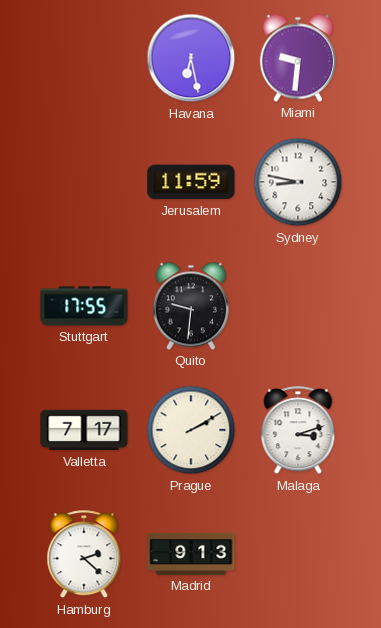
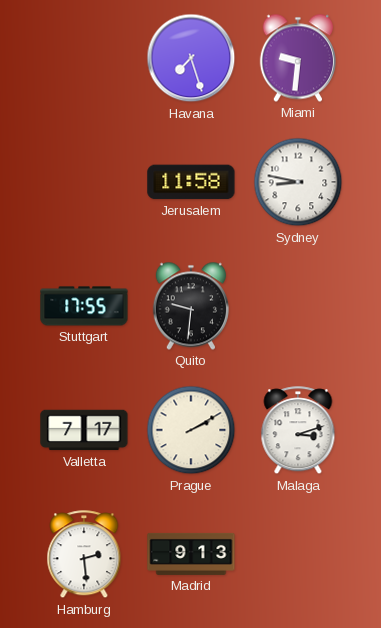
Havana: 6:28 -> 7:27 (191, 58)
Jerusalem: 11:59 -> 11:58 (191, 182)
Hamburg: 2:22 -> 2:29 (84, 555)
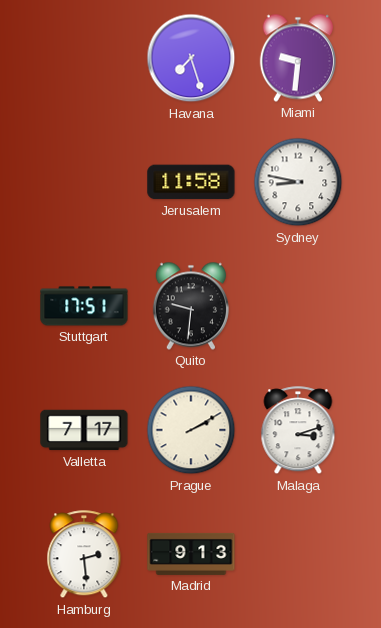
Stuttgart: 17:55 -> 17:51 (84, 306)
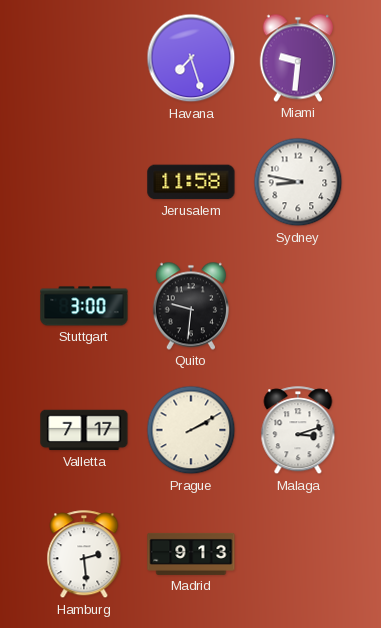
Stuttgart: 17:51 -> 3:00 (84, 306)
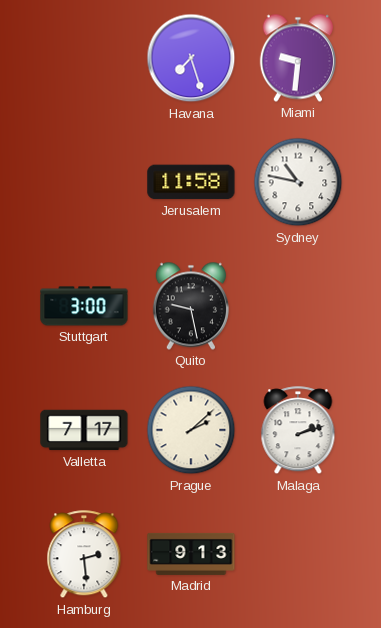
Sydney: 8:47 -> 10:47 (298, 182)
Quito: 9:31 -> 9:28 (191, 306)
Prague: 2:10 -> 2:08 (191, 430)
Malaga: 3:12 -> 2:12 (298, 431)
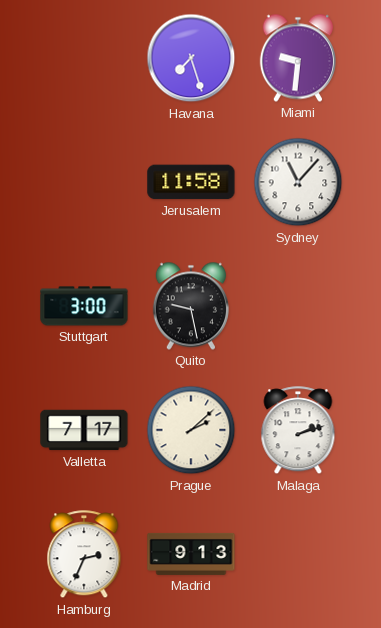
Sydney: 10:47 -> 11:07 (298, 182)
Hamburg: 2:29 -> 2:34 (84, 555)
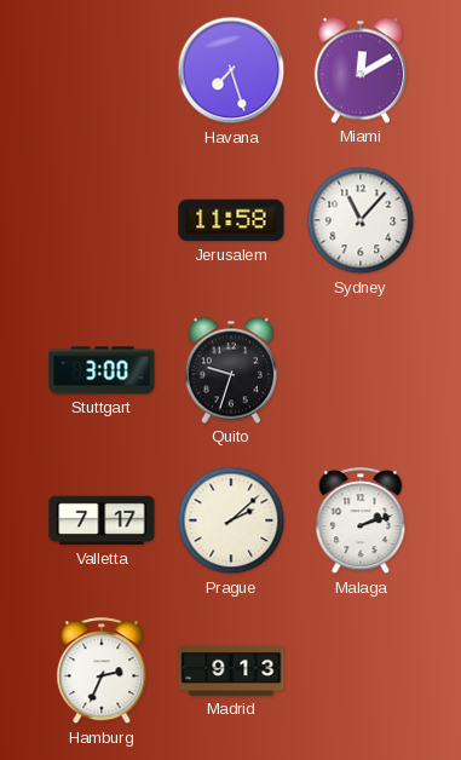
Miami: 9:31 -> 12:10 (361, 70)
Quito: 9:28 -> 9:33 (231, 370)
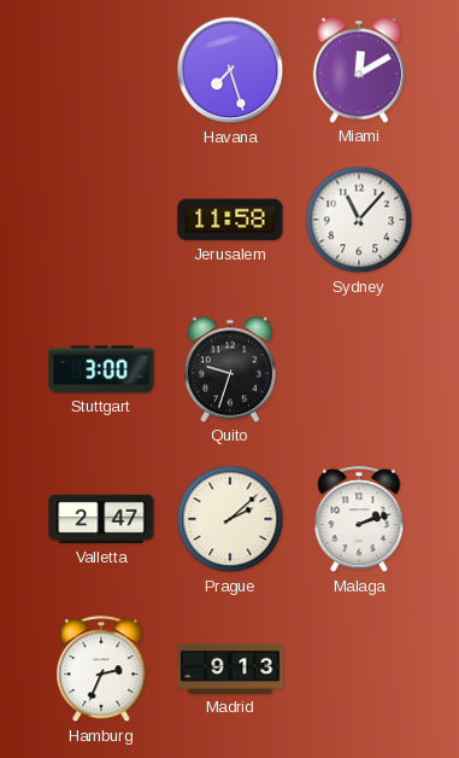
Valletta: 7:17 -> 2:47 (101, 519)
